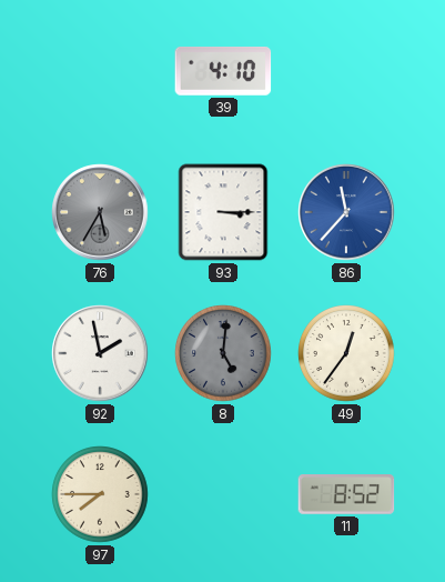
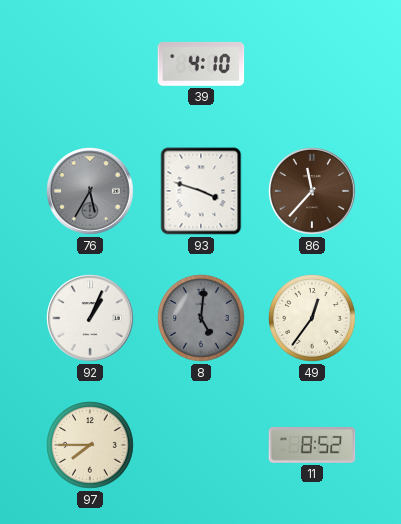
93: 3:15 -> 3:48 (201, 191)
86 dial: blue -> brown (312, 191)
92: 1:58 -> 1:04 (90, 318)
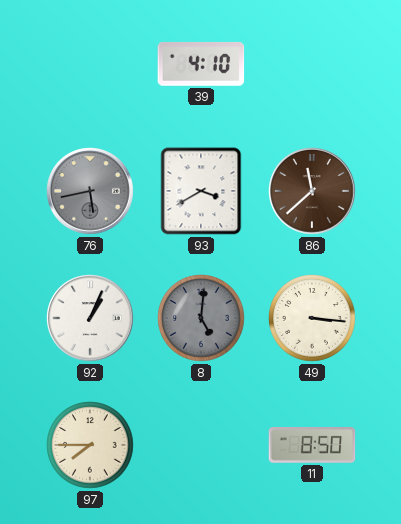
76: 5:35 -> 5:43 (90, 191)
93: 3:48 -> 3:40 (201, 191)
86: 11:37 -> 11:38 (312, 191)
49: 12:36 -> 3:16 (312, 318)
11: 8:52 -> 8:50 (312, 446)
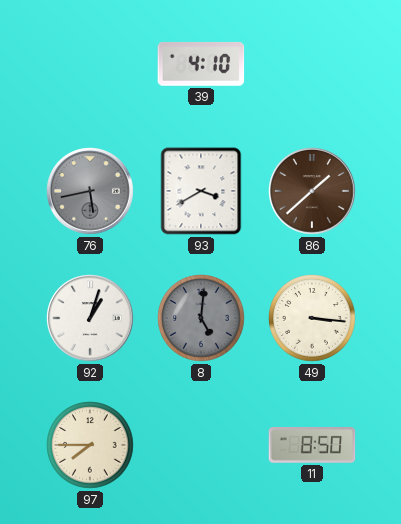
86: 11:38 -> 1:38 (312, 191)
92: 1:04 -> 1:03 (90, 318)
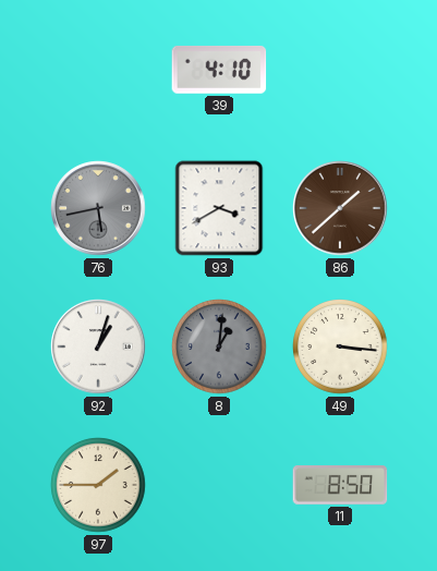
8: 5:01 -> 1:01 (219, 347)
97: 7:45 -> 1:45 (98, 485)
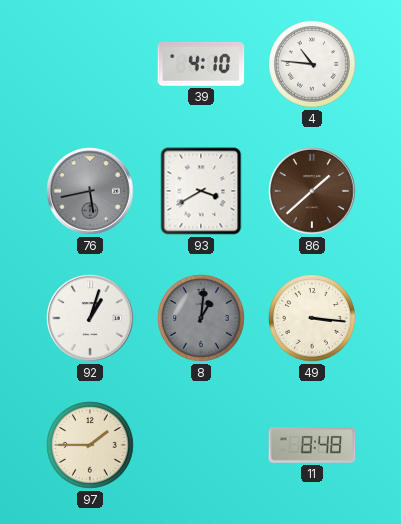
4: none -> 10:46 (312, 64)
11: 8:50 -> 8:48 (312, 446)
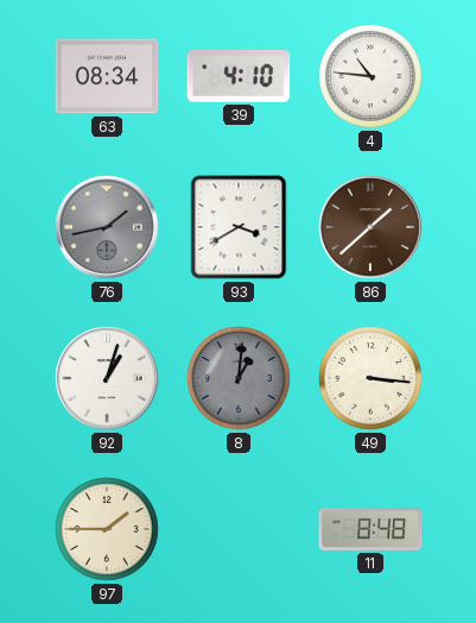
63: none -> 08:34 (107, 76)
76: 5:43 -> 1:43 (107, 227)
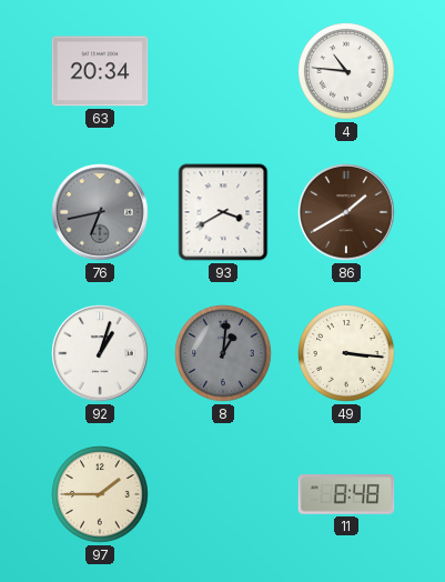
63: 08:34 -> 20:34 (100, 71)
39: 4:10 -> none (239, 76)
76: 1:43 -> 6:43 (100, 212)
86: 1:38 -> 1:40 (346, 212)
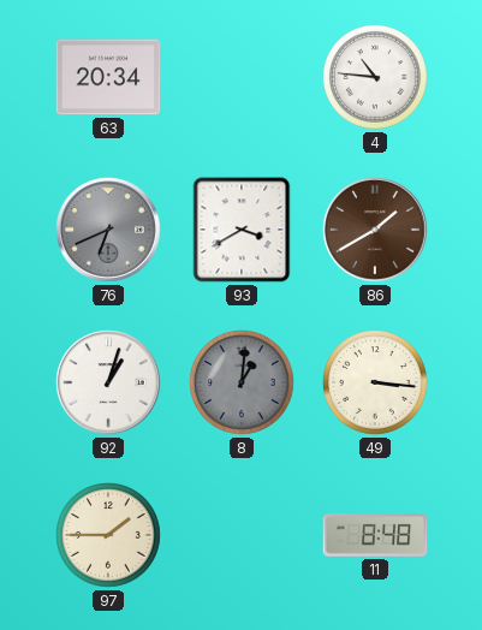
76: 6:43 -> 6:41 (108, 230)
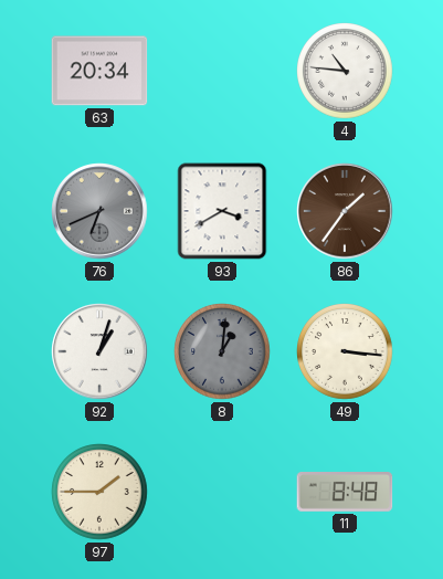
86: 1:40 -> 1:36 (345, 211)
